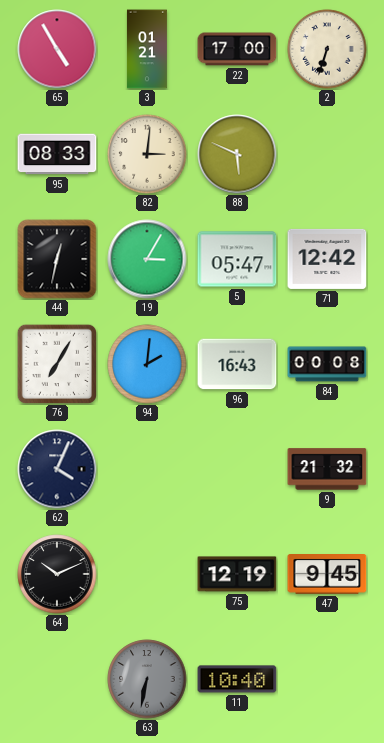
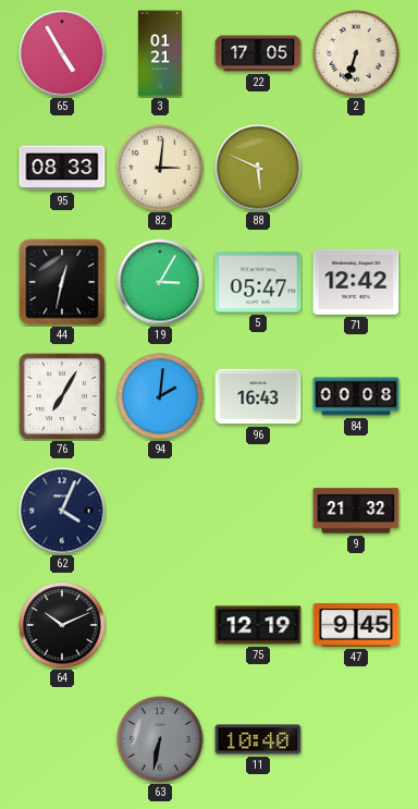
22: 17:00 -> 17:05 (258, 53)
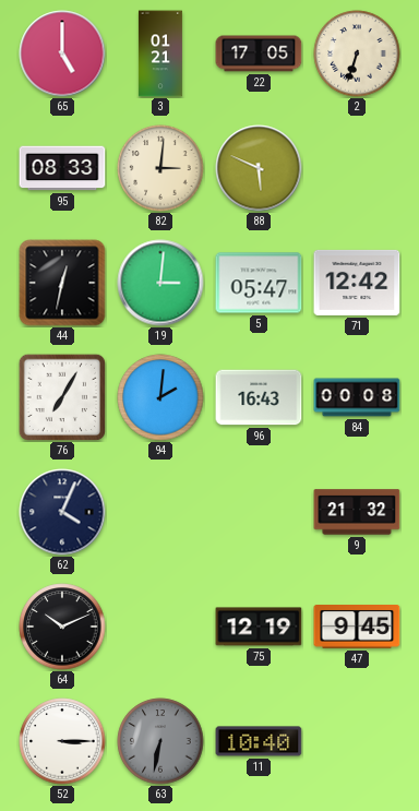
65: 4:55 -> 5:00 (62, 53)
19: 3:05 -> 3:01 (160, 283)
52: none -> 3:15 (62, 741)
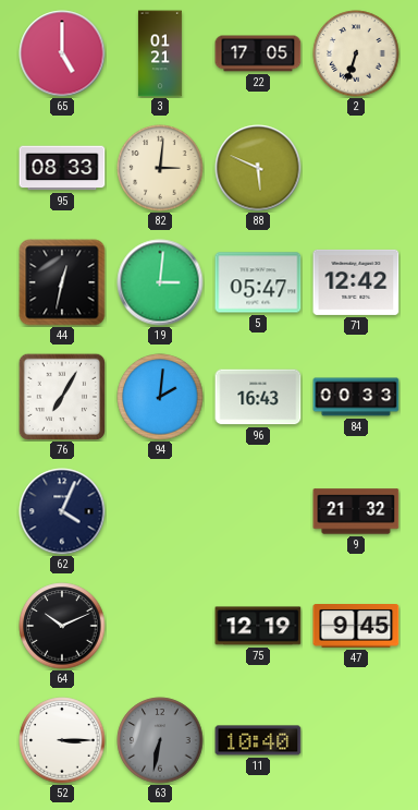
84: 00:08 -> 00:33 (356, 397)
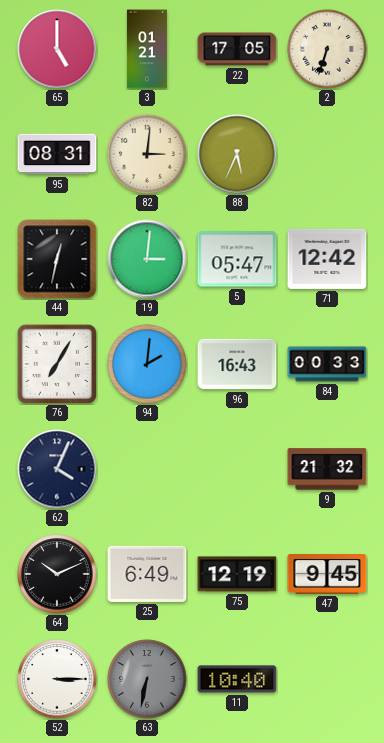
95: 08:33 -> 08:31 (57, 154)
88: 5:49 -> 5:34 (237, 154)
25: none -> 6:49 (147, 574)
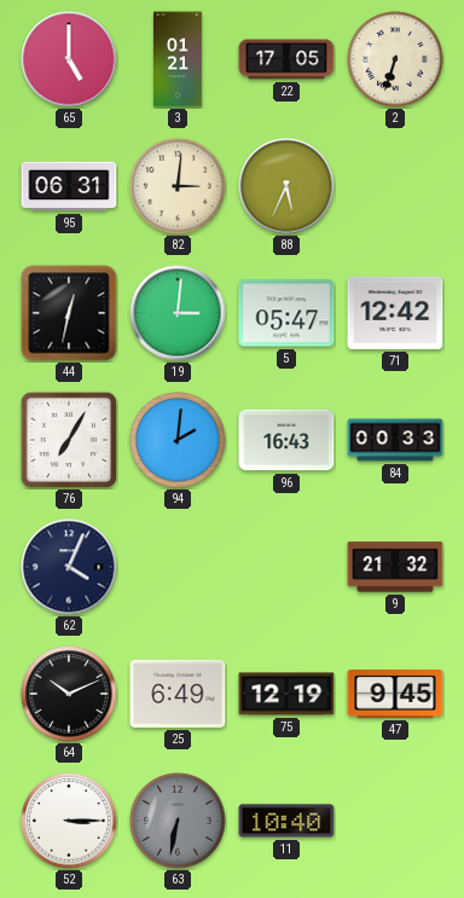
95: 08:31 -> 06:31 (69, 186)
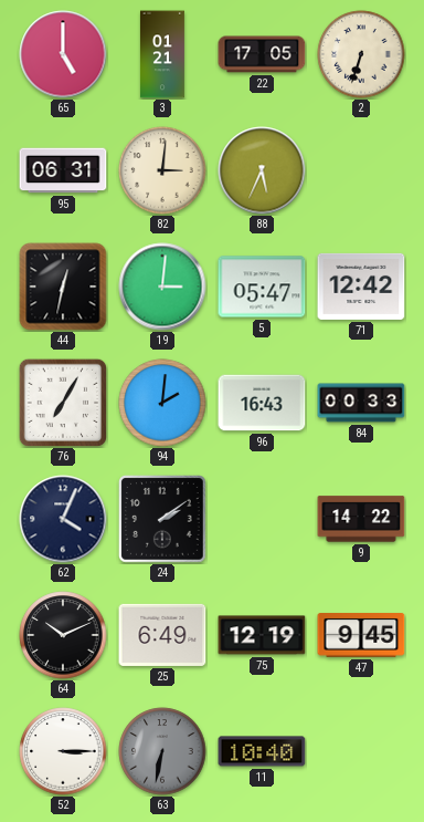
24: none -> 2:09 (162, 519)
9: 21:32 -> 14:22 (361, 519)
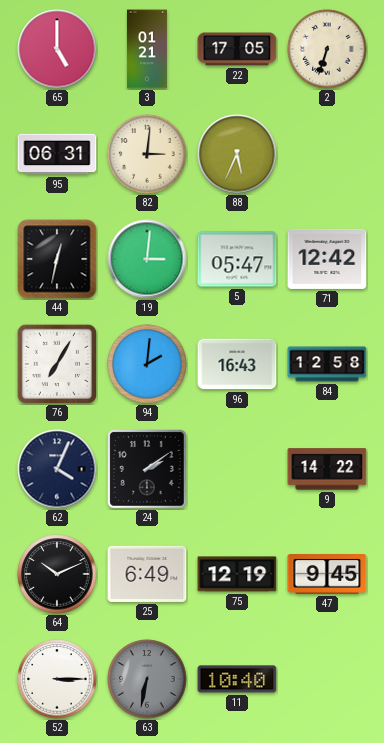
84: 00:33 -> 12:58 (327, 364)
